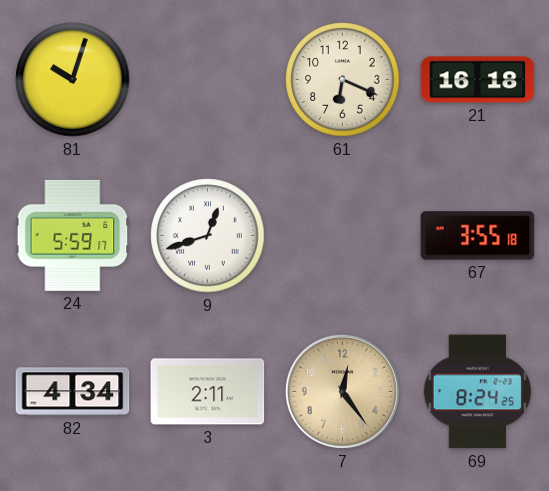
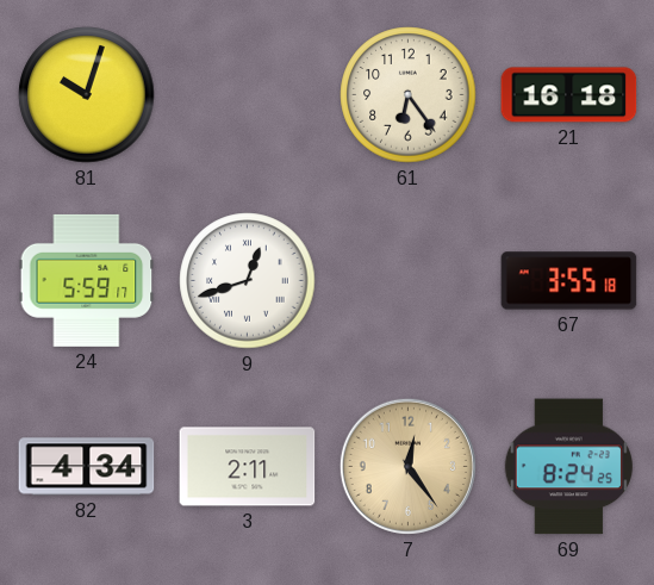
61: 6:19 -> 6:24 (409, 95)
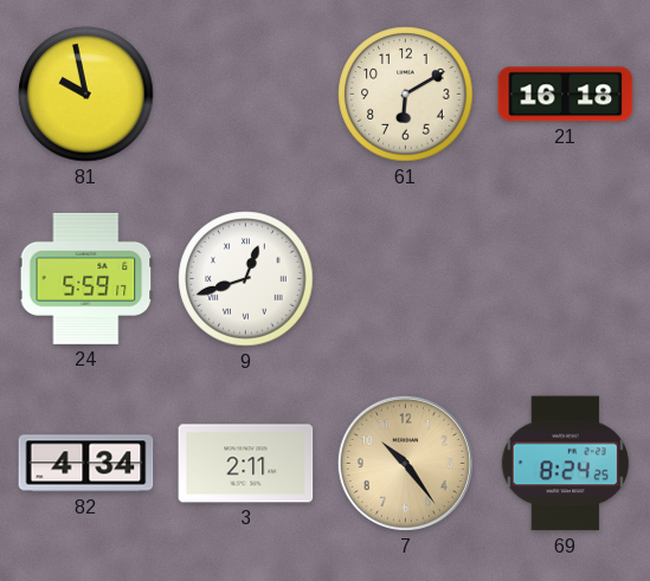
81: 10:03 -> 9:58 (86, 95)
61: 6:24 -> 6:10 (406, 95)
67: 3:55 -> none (569, 281)
7: 12:24 -> 10:24 (405, 463)
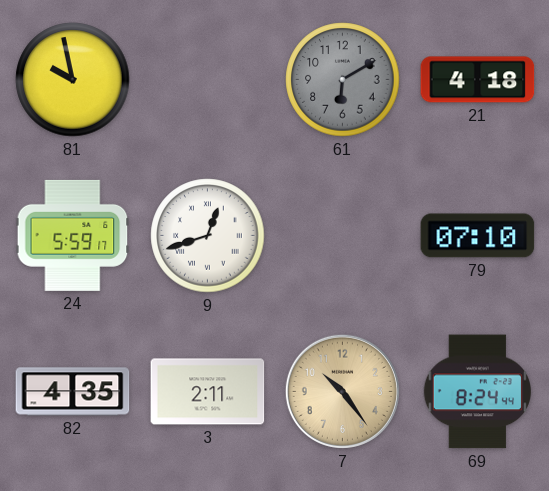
61 dial: cream -> grey (343, 80)
21: 16:18 -> 4:18 (478, 80)
79: none -> 07:10 (478, 236)
82: 4:34 -> 4:35 (73, 392)
69: 8:24:25 -> 8:24:44 (477, 392)
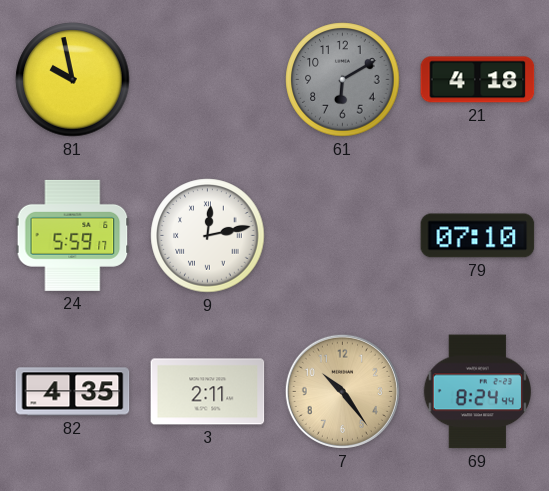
9: 12:42 -> 12:13 (208, 236)
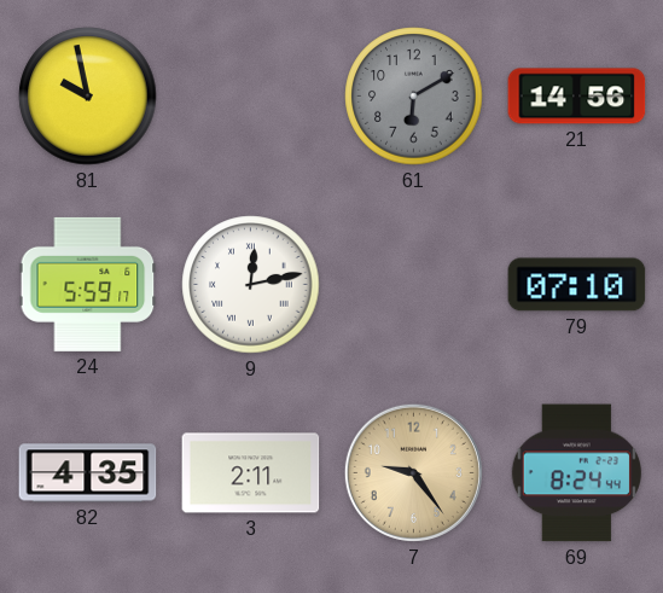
21: 4:18 -> 14:56 (577, 97)
7: 10:24 -> 9:24 (413, 472)
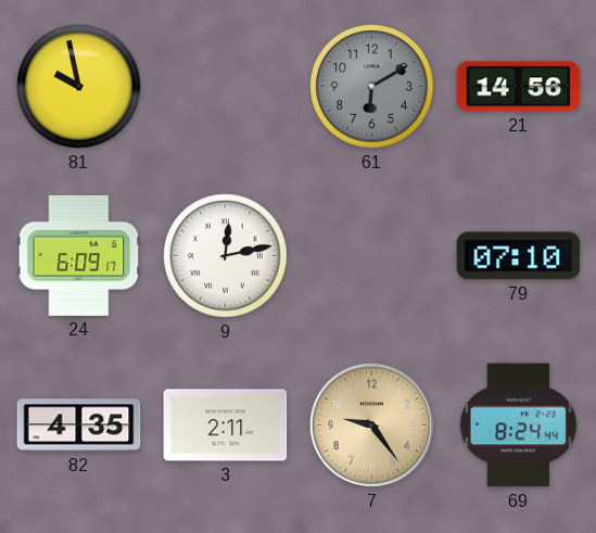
24: 5:59 -> 6:09 (79, 255)
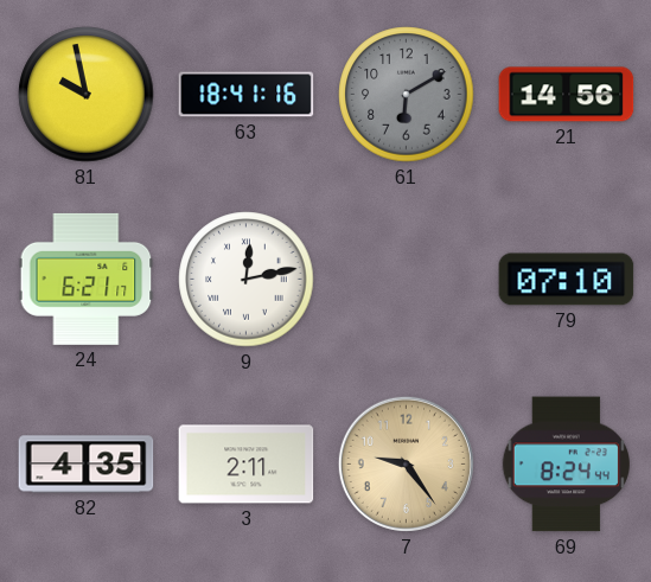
63: none -> 18:41 (247, 95)
24: 6:09 -> 6:21 (87, 279)
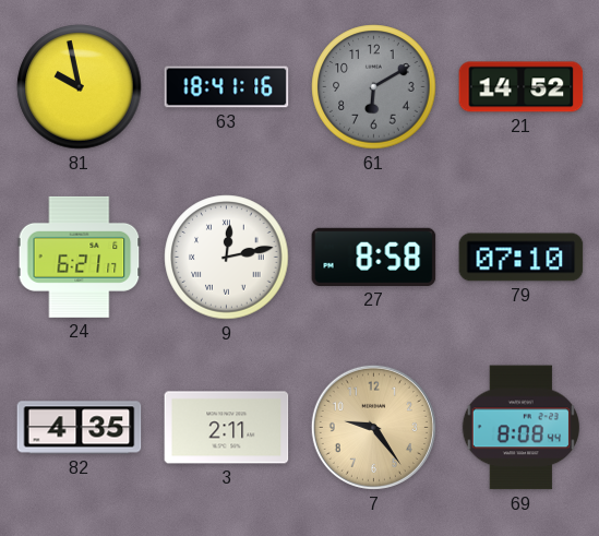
21: 14:56 -> 14:52 (522, 87)
27: none -> 8:58 (374, 257)
69: 8:24 -> 8:08 (520, 428)
